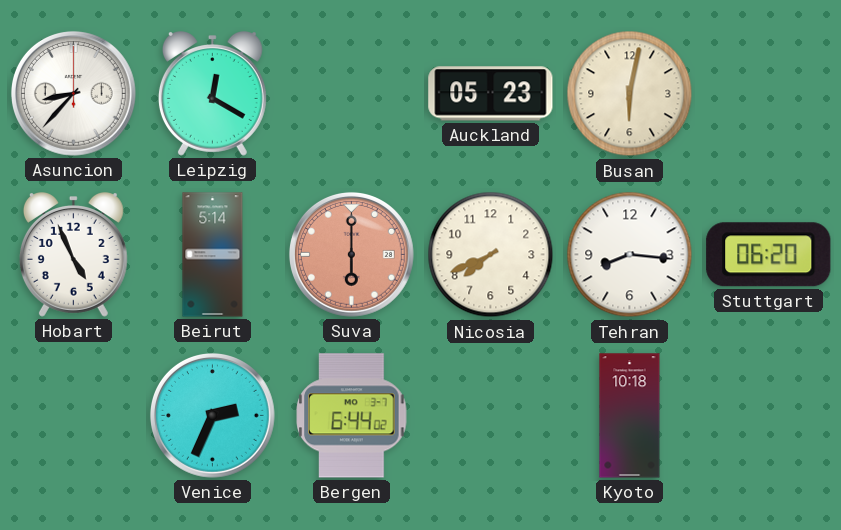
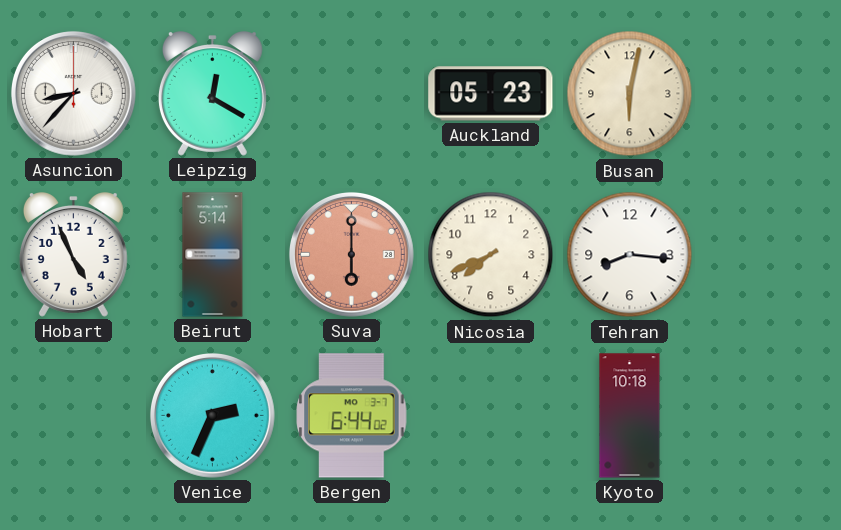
Stuttgart: 06:20 -> none (769, 255)
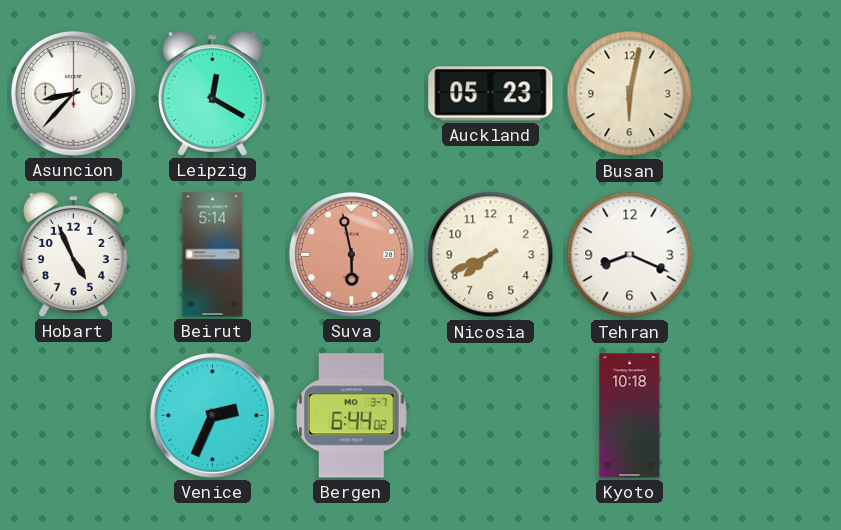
Suva: 6:00 -> 5:58 (351, 254)
Tehran: 8:16 -> 8:19 (630, 255)
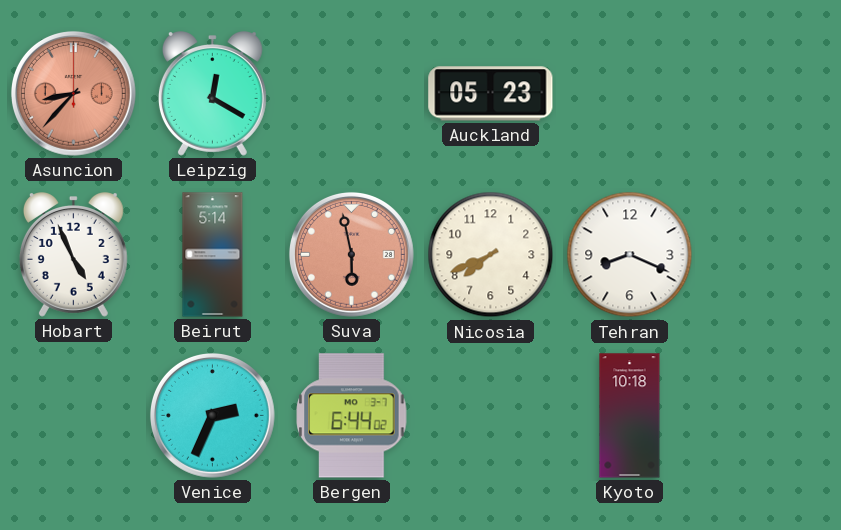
Asuncion dial: white -> salmon (73, 93)
Busan: 6:02 -> none (630, 94)
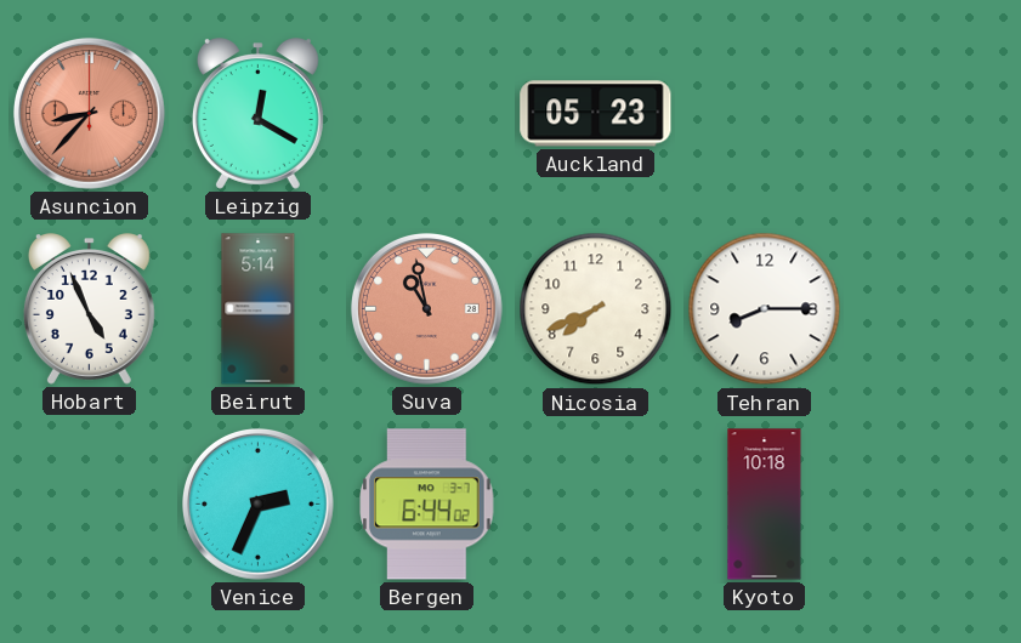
Suva: 5:58 -> 10:58 (426, 308)
Tehran: 8:19 -> 8:15 (765, 309)
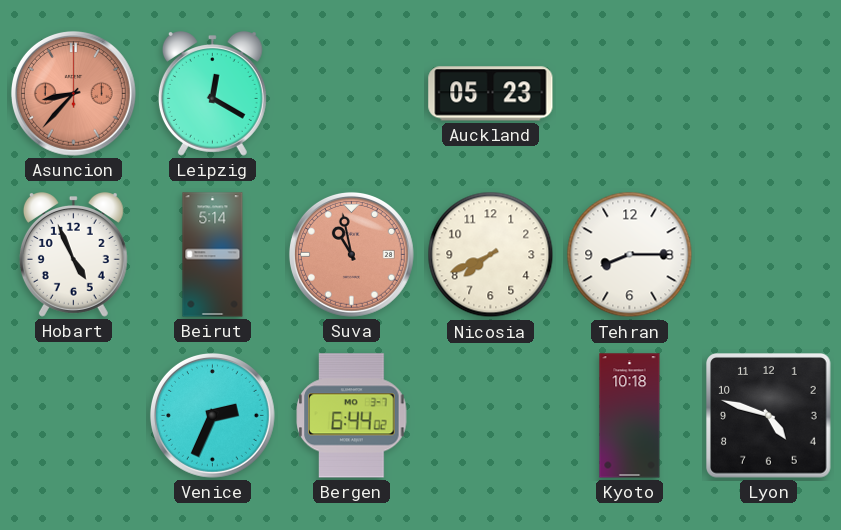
Lyon: none -> 4:48 (769, 416)
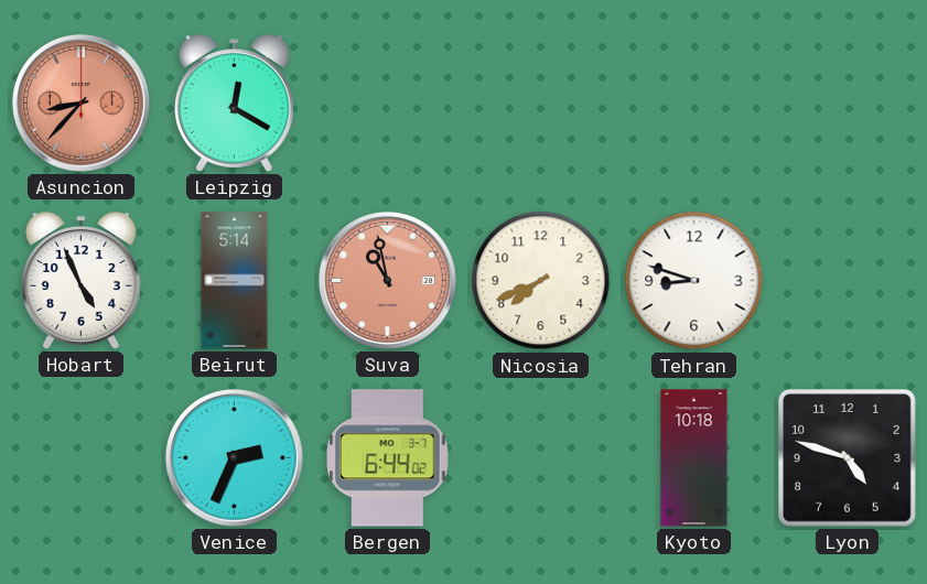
Auckland: 05:23 -> none (491, 94)
Tehran: 8:15 -> 8:48 (694, 281)
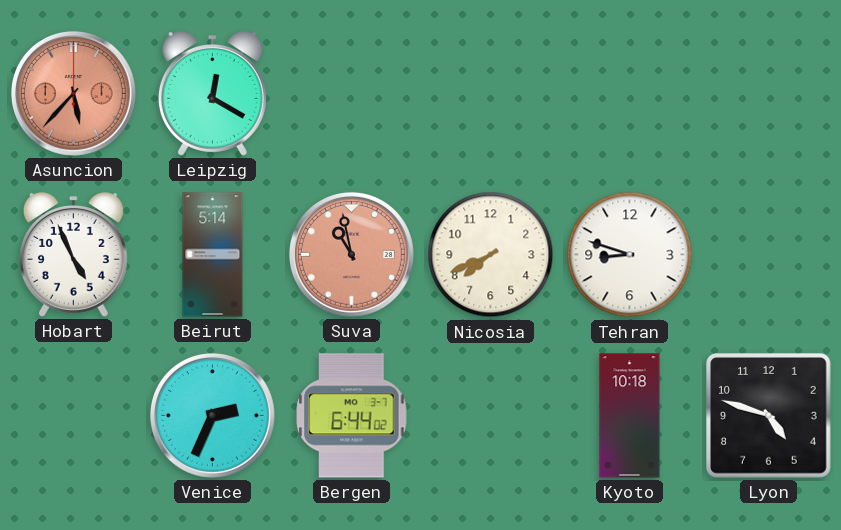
Asuncion: 8:37 -> 5:37 (73, 93)
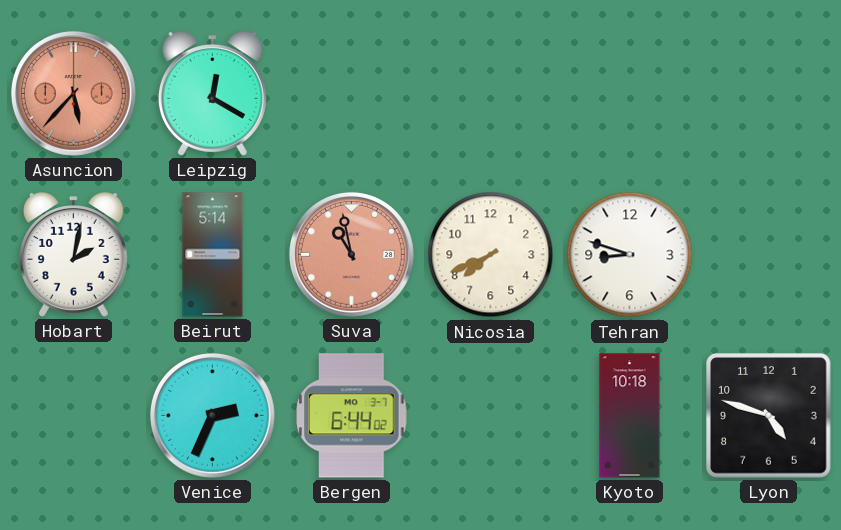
Hobart: 4:56 -> 2:02 (73, 255)
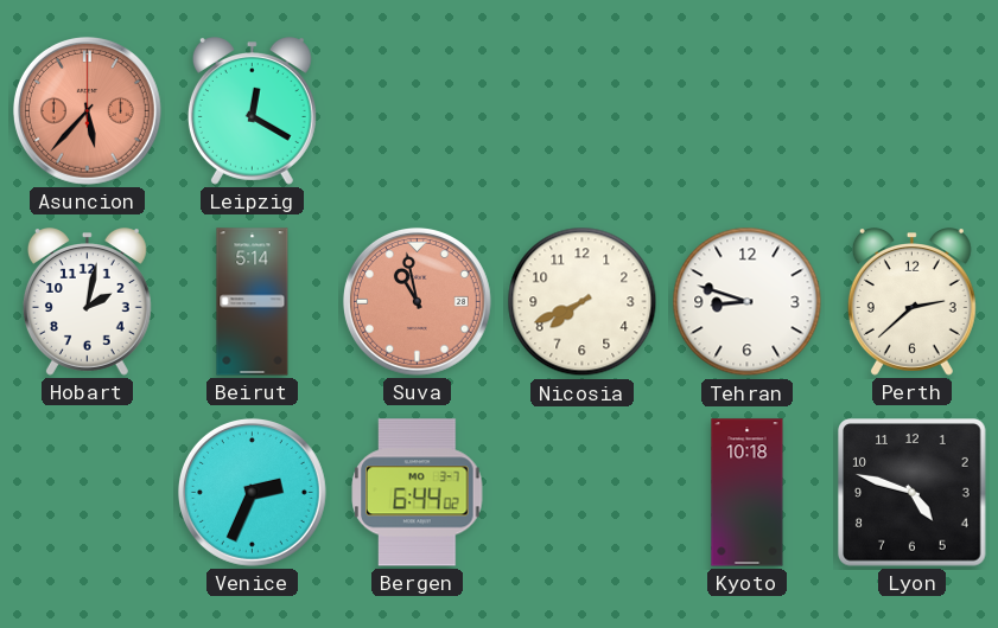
Perth: none -> 2:38 (911, 302)
